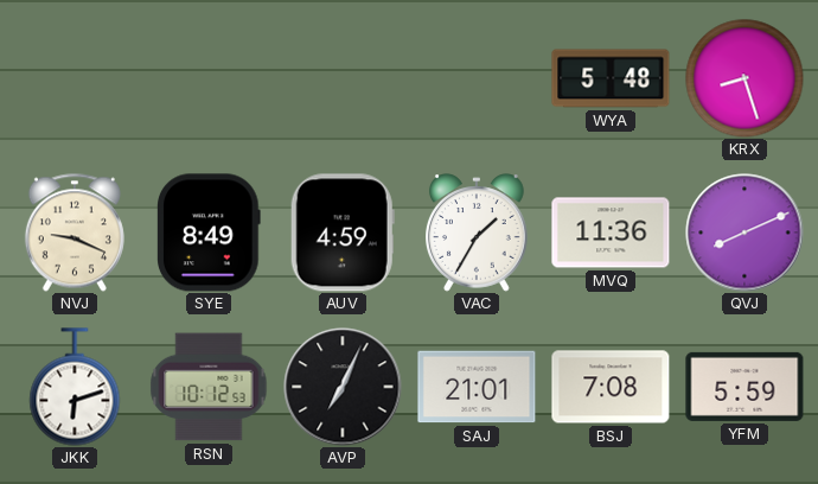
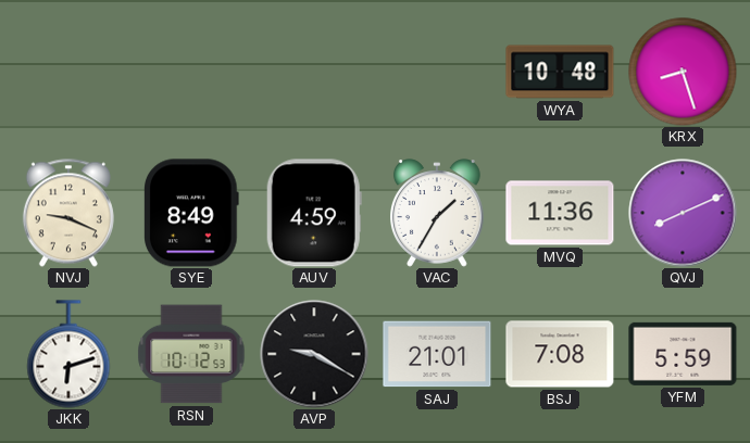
WYA: 5:48 -> 10:48 (560, 72)
AVP: 7:04 -> 9:20 (314, 354)
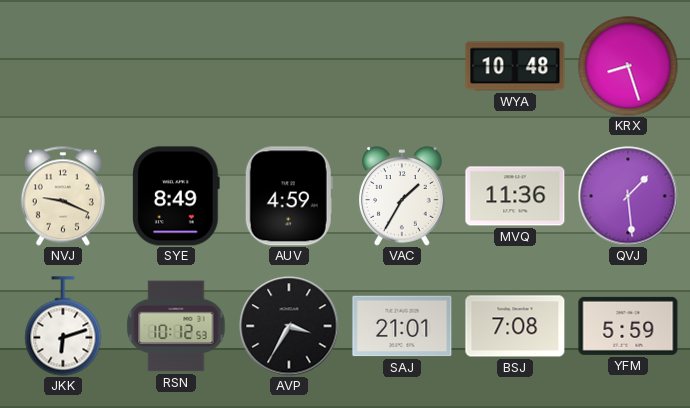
QVJ: 8:11 -> 1:29 (628, 196)
AVP: 9:20 -> 3:35 (289, 326)
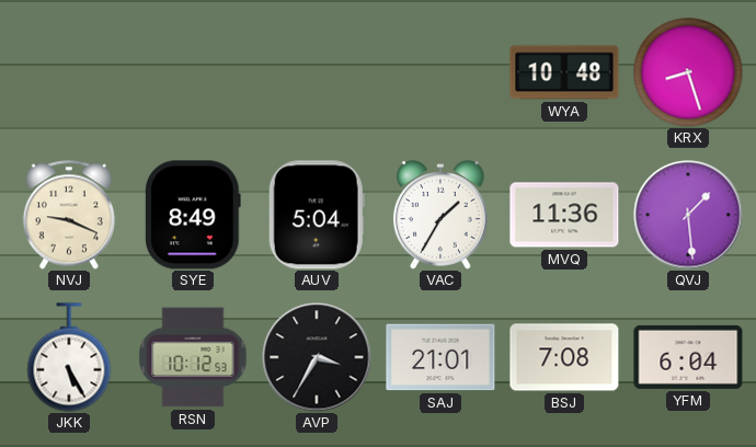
AUV: 4:59 -> 5:04 (317, 215)
JKK: 6:12 -> 5:25 (69, 357)
YFM: 5:59 -> 6:04 (688, 357)
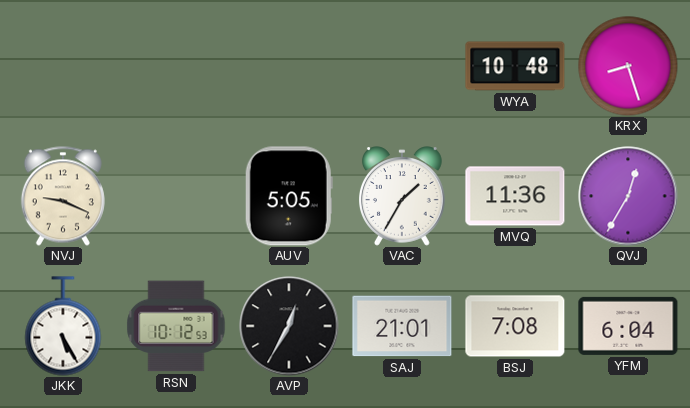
SYE: 8:49 -> none (194, 215)
AUV: 5:04 -> 5:05 (289, 196)
QVJ: 1:29 -> 12:35 (628, 196)
AVP: 3:35 -> 12:35 (289, 326)
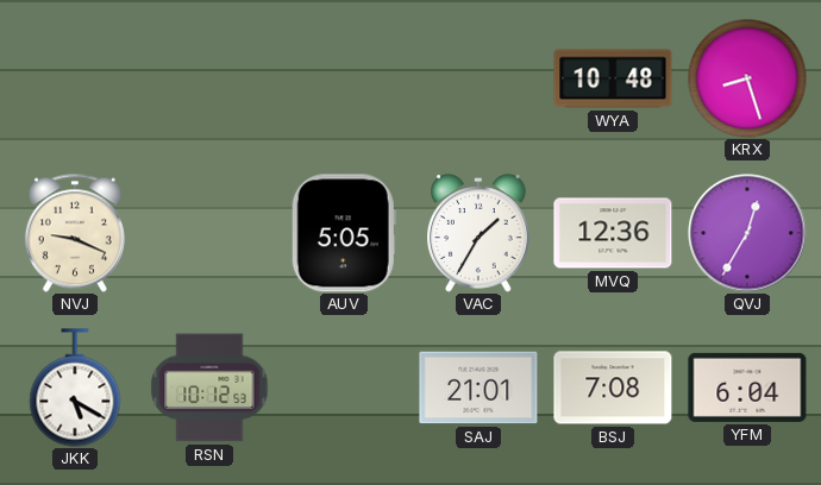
MVQ: 11:36 -> 12:36 (613, 233)
JKK: 5:25 -> 5:20 (75, 388)
AVP: 12:35 -> none (289, 326)
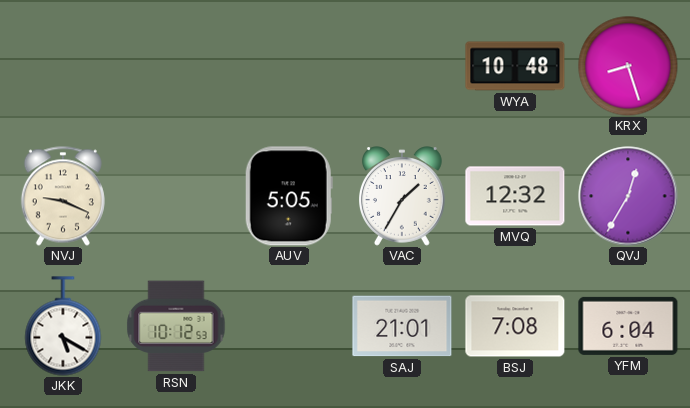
MVQ: 12:36 -> 12:32 (515, 196)
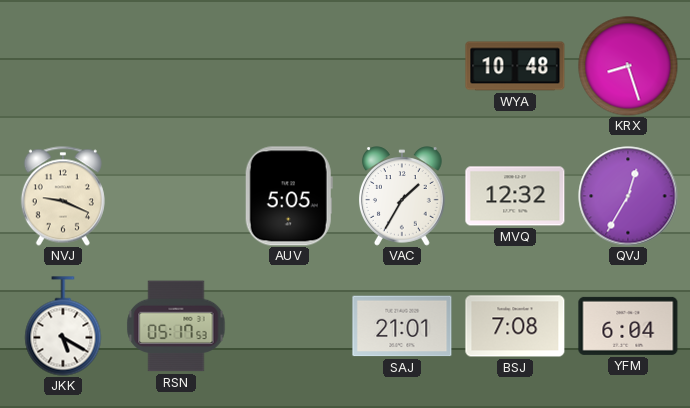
RSN: 10:12 -> 05:17 (176, 326)
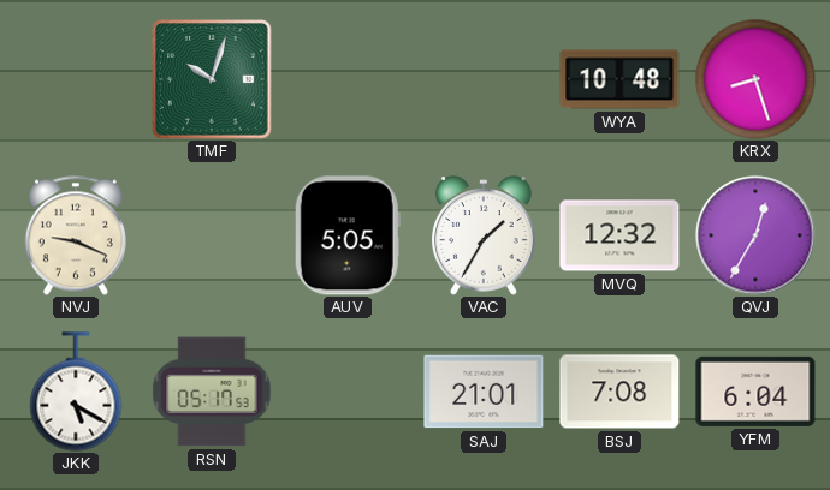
TMF: none -> 10:03 (212, 79)
